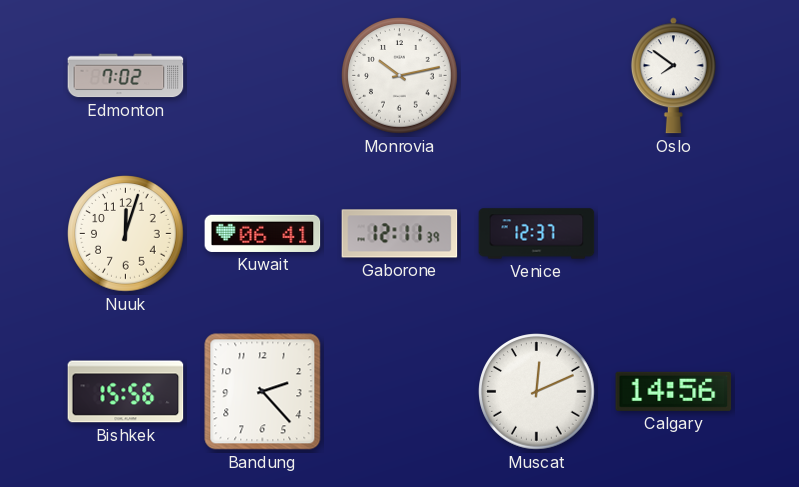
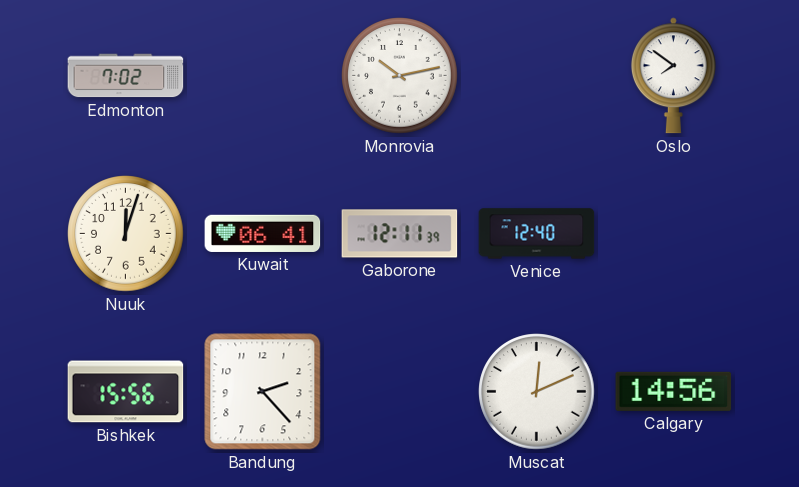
Venice: 12:37 -> 12:40 (537, 234)
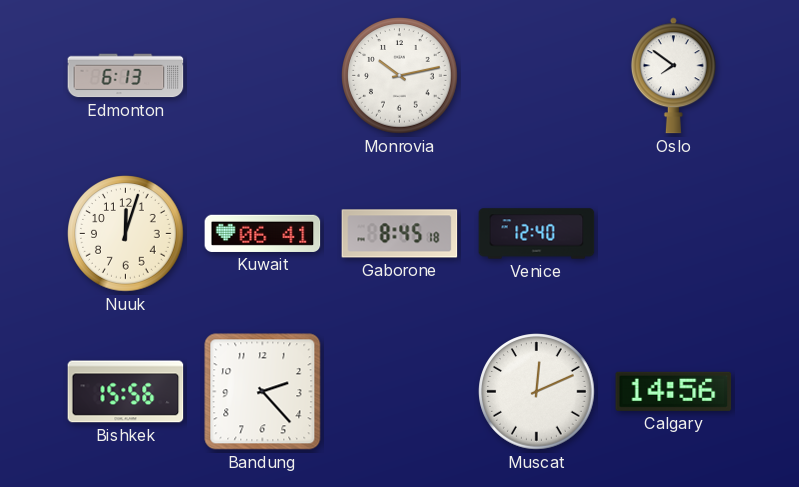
Edmonton: 7:02 -> 6:13 (126, 76)
Gaborone: 12:11 -> 8:45 (400, 234)
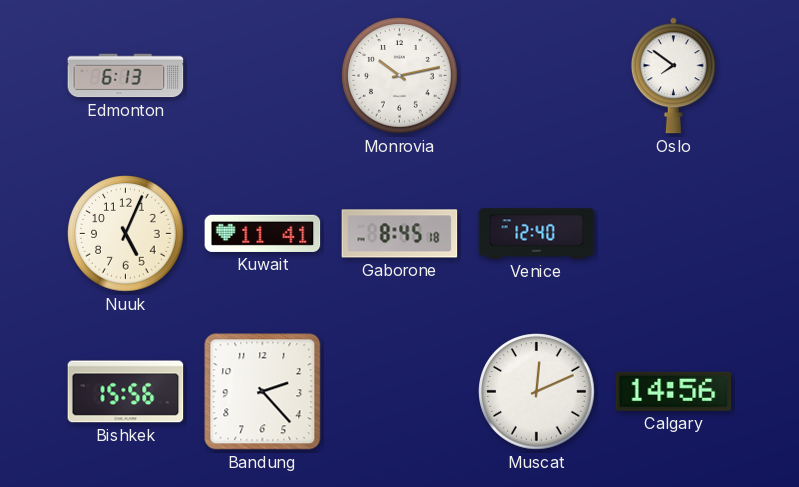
Nuuk: 12:03 -> 5:04 (126, 234)
Kuwait: 06:41 -> 11:41 (263, 233)
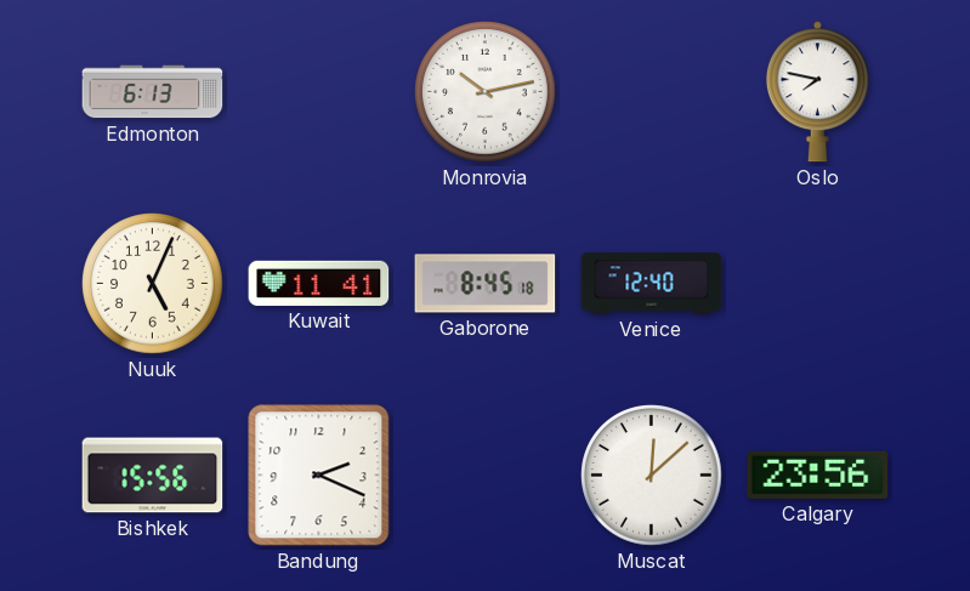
Oslo: 7:51 -> 7:47 (817, 92)
Bandung: 2:23 -> 2:19 (319, 476)
Muscat: 12:11 -> 12:08 (652, 476)
Calgary: 14:56 -> 23:56 (818, 474)
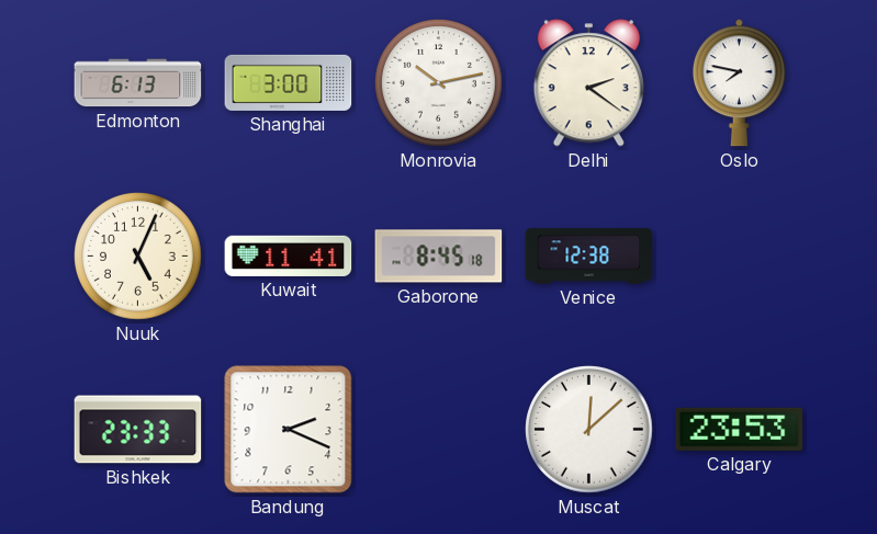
Shanghai: none -> 3:00 (289, 82)
Delhi: none -> 2:21 (588, 83)
Venice: 12:40 -> 12:38 (589, 257)
Bishkek: 15:56 -> 23:33 (138, 430)
Calgary: 23:56 -> 23:53 (740, 429)
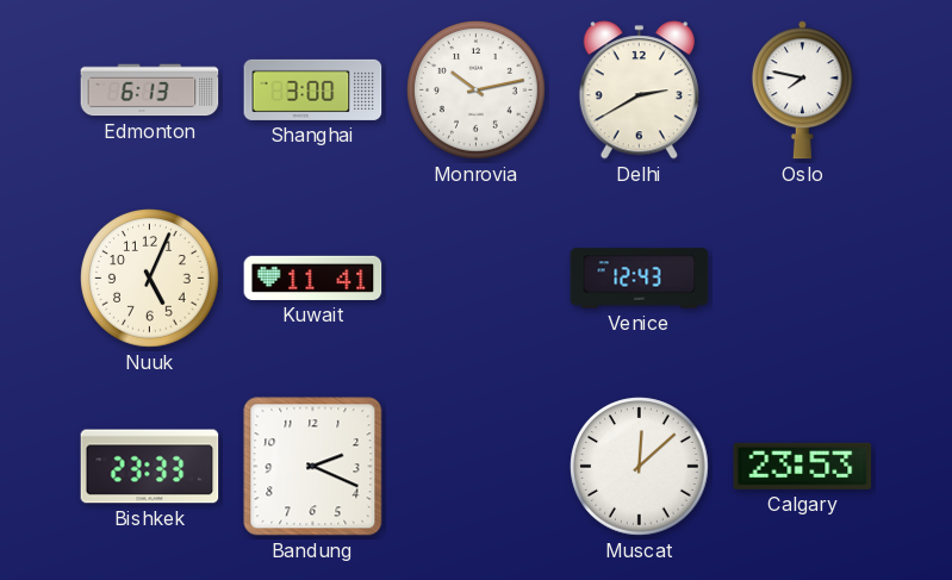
Delhi: 2:21 -> 2:40 (639, 91)
Gaborone: 8:45 -> none (439, 257)
Venice: 12:38 -> 12:43 (640, 279)
